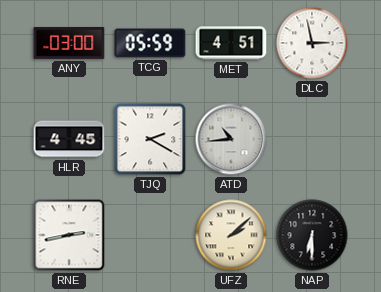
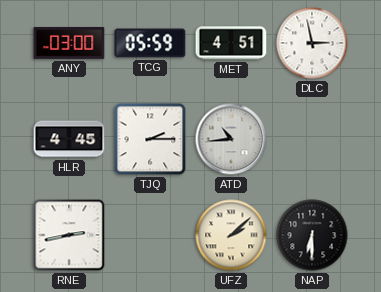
TJQ: 2:20 -> 2:15 (150, 139)
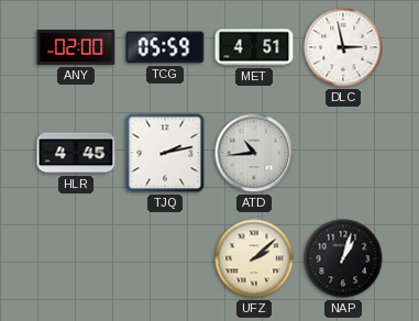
ANY: 03:00 -> 02:00 (76, 48)
TJQ: 2:15 -> 2:13 (165, 153)
RNE: 2:43 -> none (69, 235)
NAP: 6:30 -> 1:03 (343, 258)
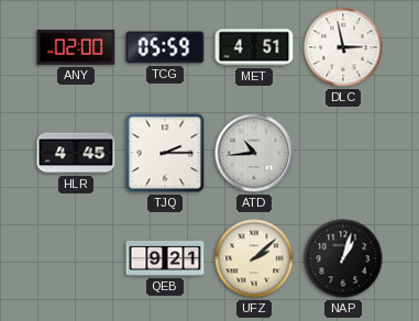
TJQ: 2:13 -> 2:15 (165, 153)
QEB: none -> 9:21 (165, 259)
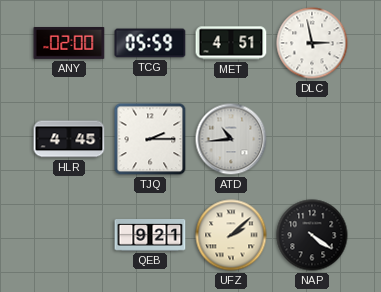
NAP: 1:03 -> 4:21 (312, 235)
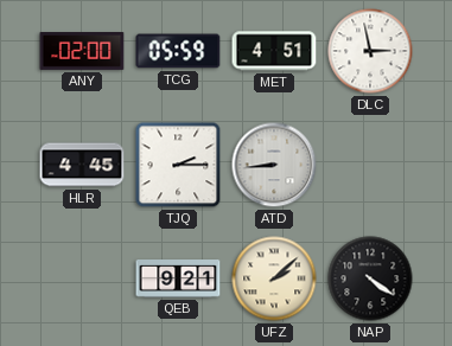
ATD: 10:44 -> 8:44 (274, 165)
